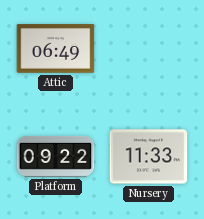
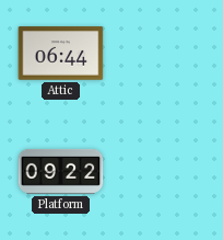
Attic: 06:49 -> 06:44 (61, 54)
Nursery: 11:33 -> none (149, 157)
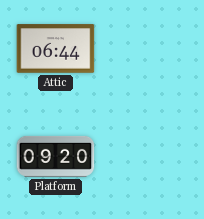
Platform: 09:22 -> 09:20 (56, 156)
